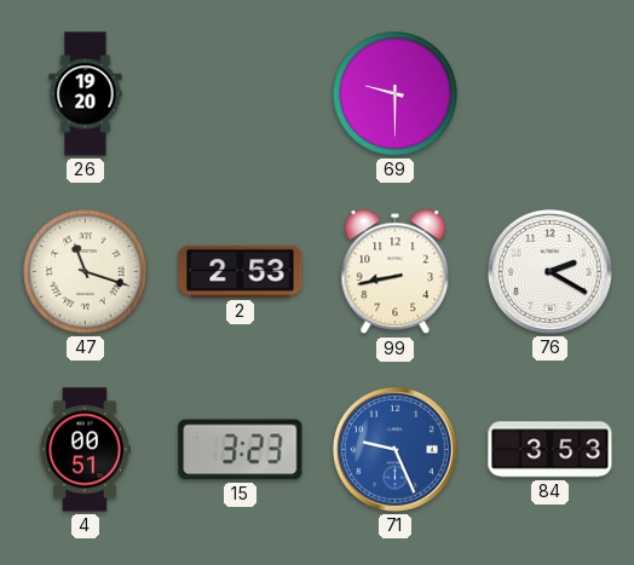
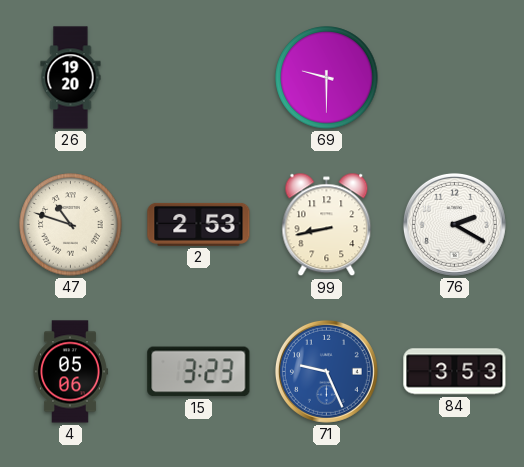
47: 11:18 -> 10:48 (71, 225)
4: 00:51 -> 05:06 (70, 372)
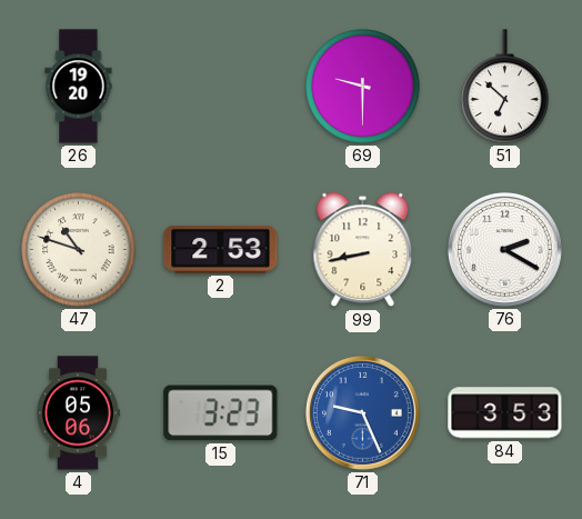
51: none -> 6:52 (505, 87)
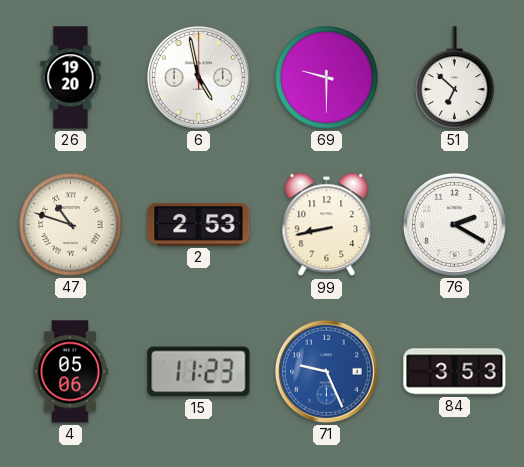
6: none -> 4:58 (198, 77)
15: 3:23 -> 11:23 (199, 372)
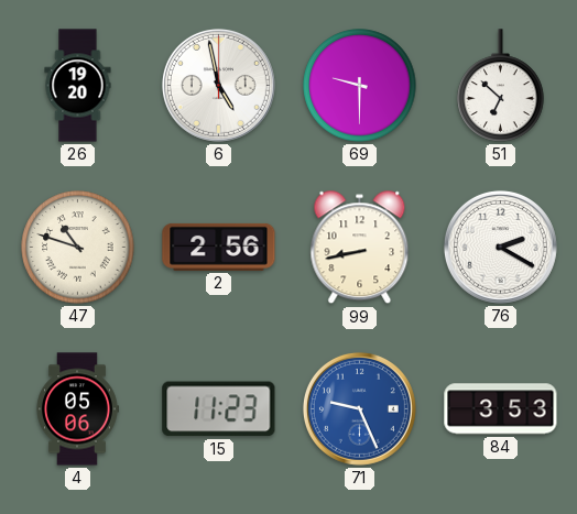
2: 2:53 -> 2:56 (219, 247)
